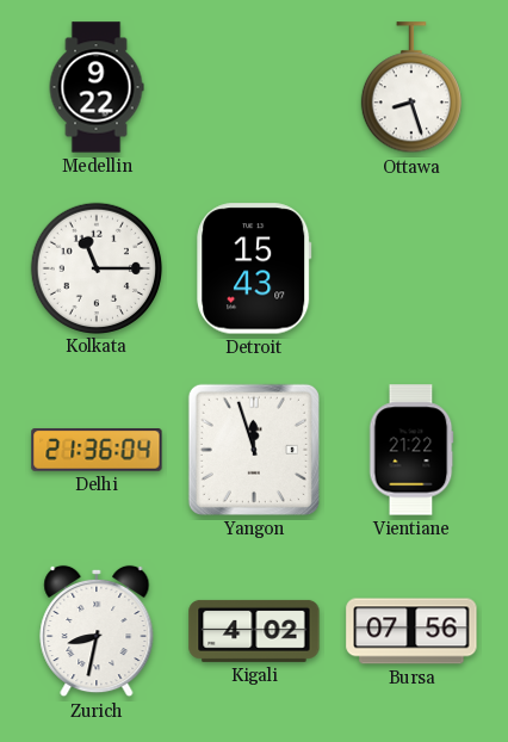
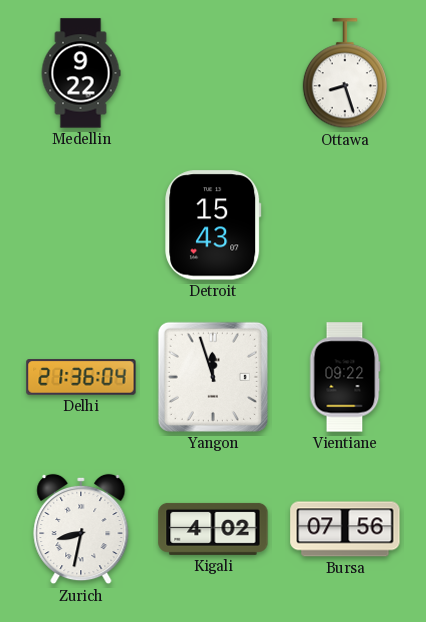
Kolkata: 11:15 -> none (95, 267)
Vientiane: 21:22 -> 09:22 (345, 377)
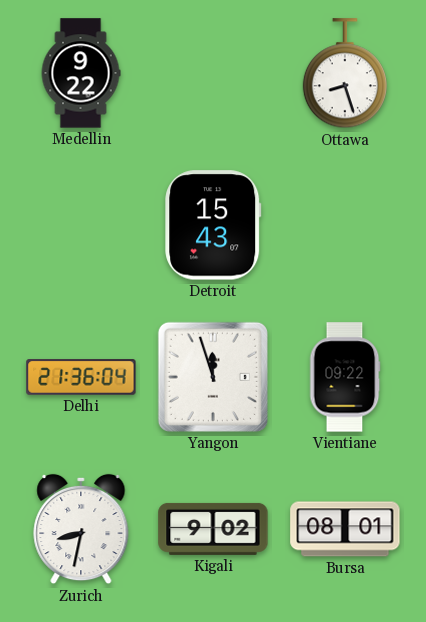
Kigali: 4:02 -> 9:02 (213, 529)
Bursa: 07:56 -> 08:01 (345, 529)
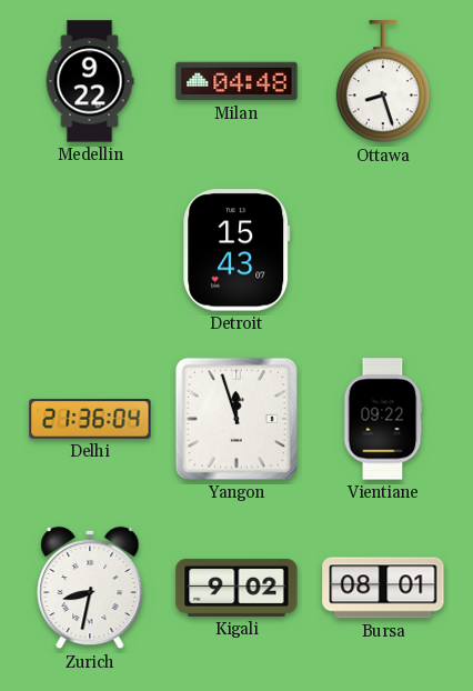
Milan: none -> 04:48 (236, 81)
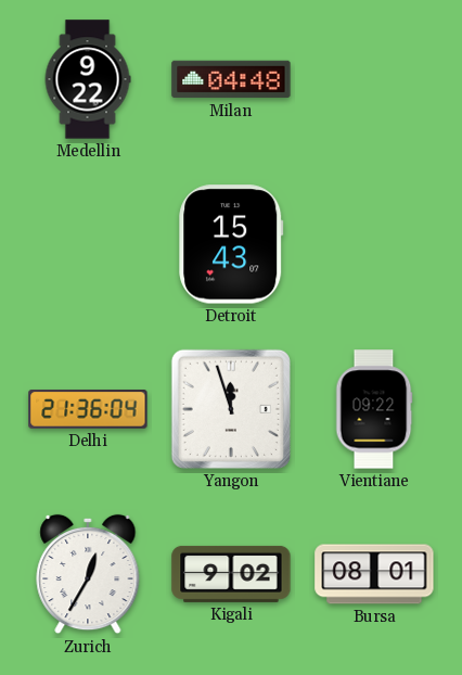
Ottawa: 8:27 -> none (383, 82)
Zurich: 8:32 -> 12:35 (88, 574)
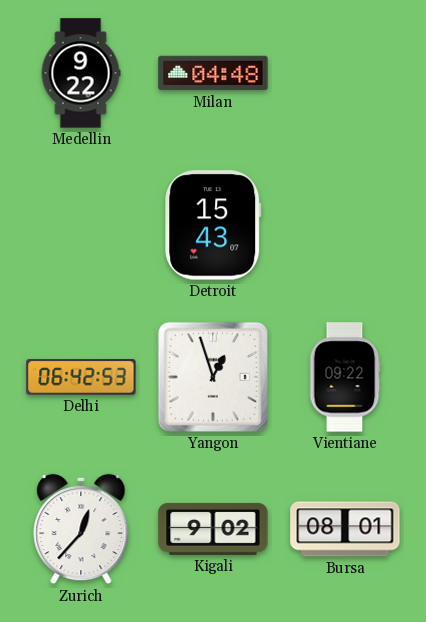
Delhi: 21:36 -> 06:42 (81, 377)
Yangon: 11:57 -> 12:57 (213, 377)
Zurich: 12:35 -> 12:37 (81, 529)
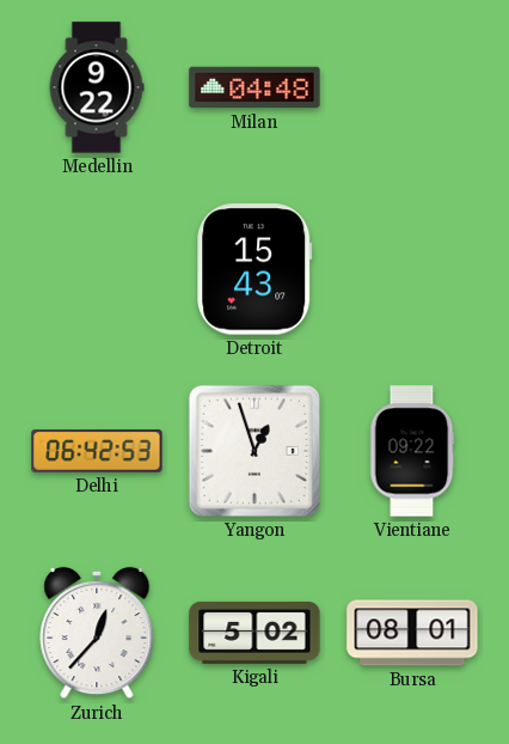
Kigali: 9:02 -> 5:02 (254, 633)
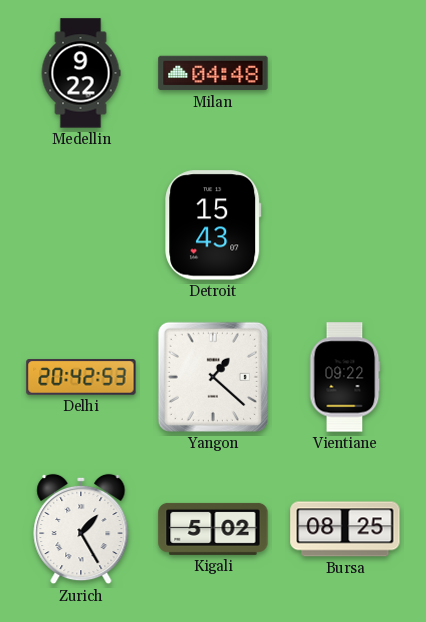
Delhi: 06:42 -> 20:42 (81, 377)
Yangon: 12:57 -> 1:22 (213, 377)
Zurich: 12:37 -> 1:25 (81, 529)
Bursa: 08:01 -> 08:25 (345, 529)
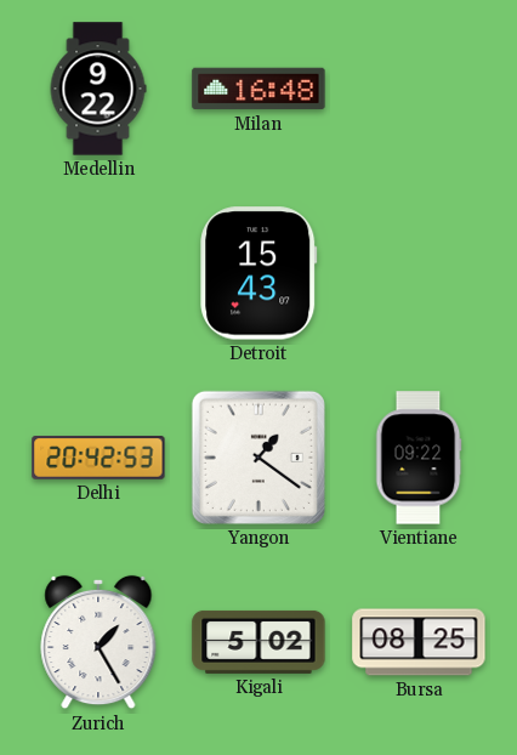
Milan: 04:48 -> 16:48 (258, 89)
Yangon: 1:22 -> 1:21 (258, 458)
